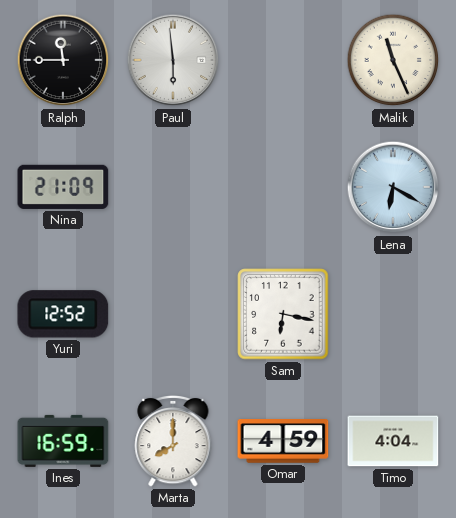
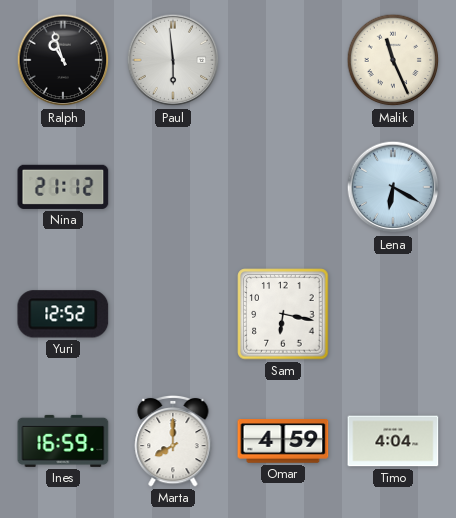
Ralph: 11:45 -> 10:57 (63, 60)
Nina: 21:09 -> 21:12 (63, 187)
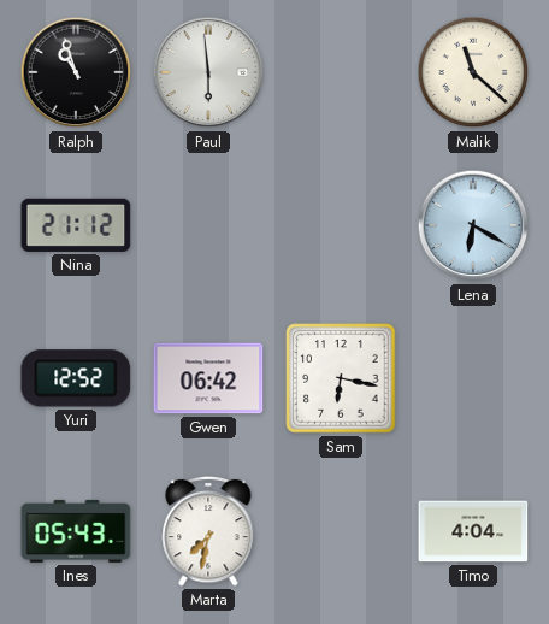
Malik: 11:26 -> 11:22 (473, 72)
Gwen: none -> 06:42 (208, 378)
Ines: 16:59 -> 05:43 (76, 531)
Marta: 8:00 -> 7:32 (208, 531)
Omar: 4:59 -> none (283, 442)
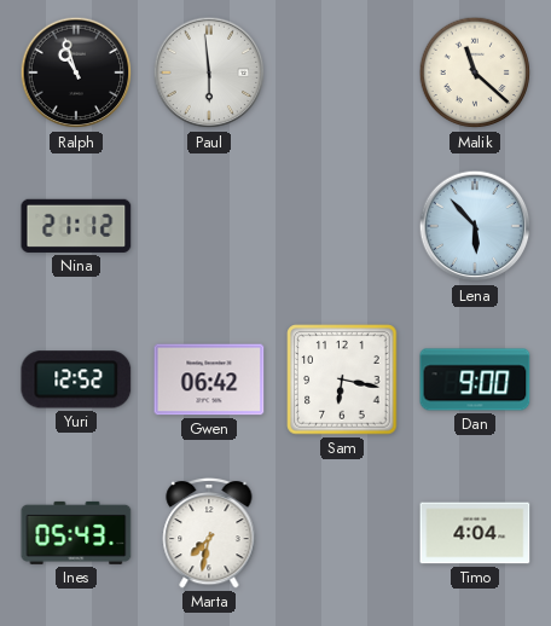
Lena: 6:20 -> 5:53 (475, 226)
Dan: none -> 9:00 (475, 379)
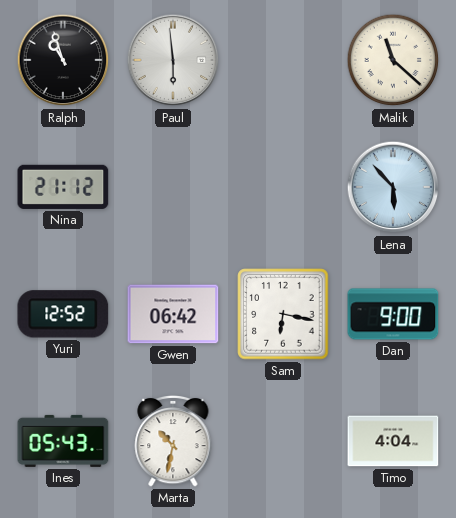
Marta: 7:32 -> 10:32 (173, 441)
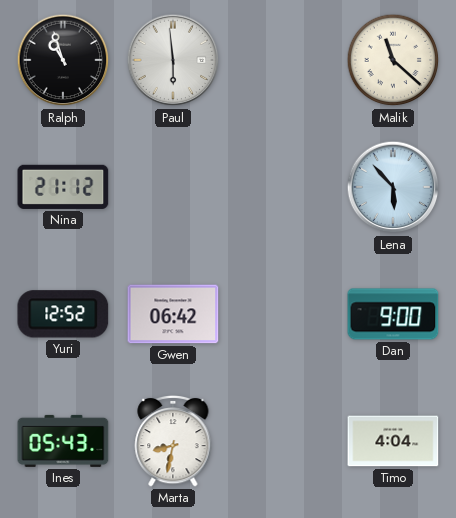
Sam: 6:17 -> none (283, 314)
Marta: 10:32 -> 8:32 (173, 441)
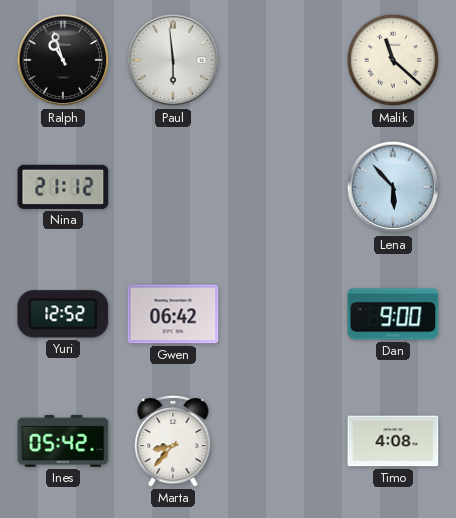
Ines: 05:43 -> 05:42 (63, 441)
Marta: 8:32 -> 8:37 (173, 441)
Timo: 4:04 -> 4:08 (393, 441)
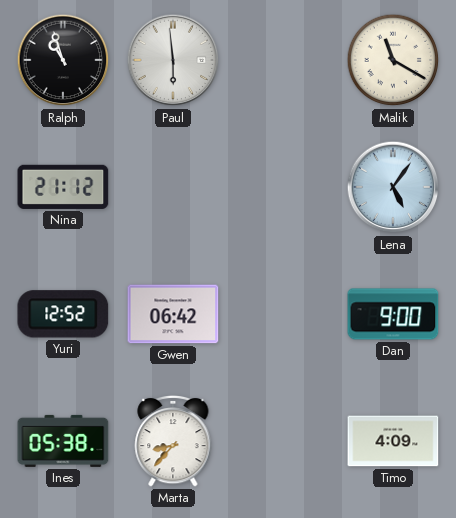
Malik: 11:22 -> 11:20 (393, 60)
Lena: 5:53 -> 5:06 (393, 187)
Ines: 05:42 -> 05:38 (63, 441)
Timo: 4:08 -> 4:09 (393, 441)
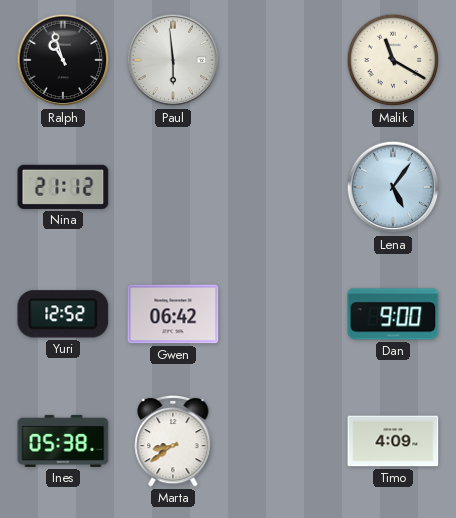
Marta: 8:37 -> 8:39 (173, 441)
